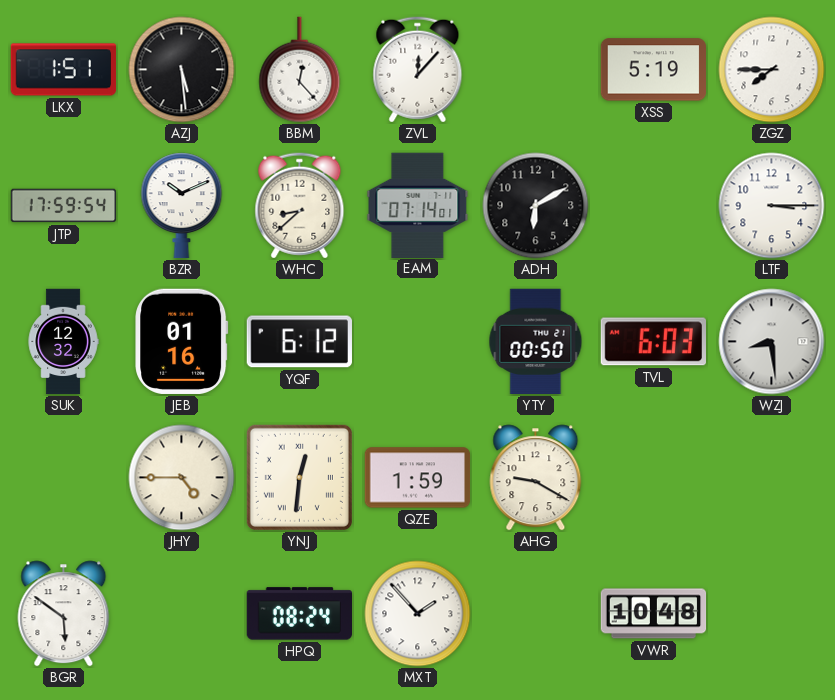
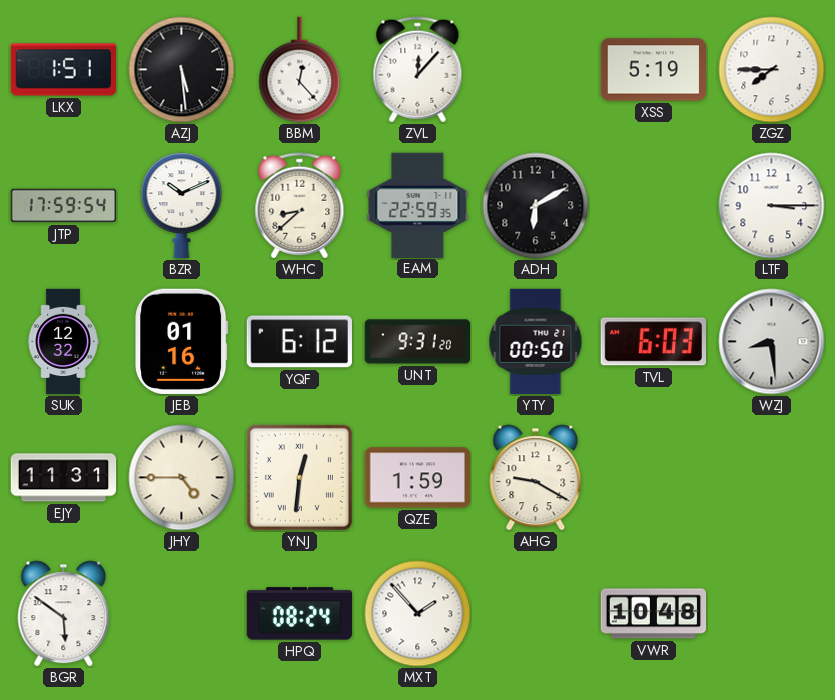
EAM: 07:14 -> 22:59 (418, 205)
UNT: none -> 9:31 (418, 342)
EJY: none -> 11:31 (64, 478)
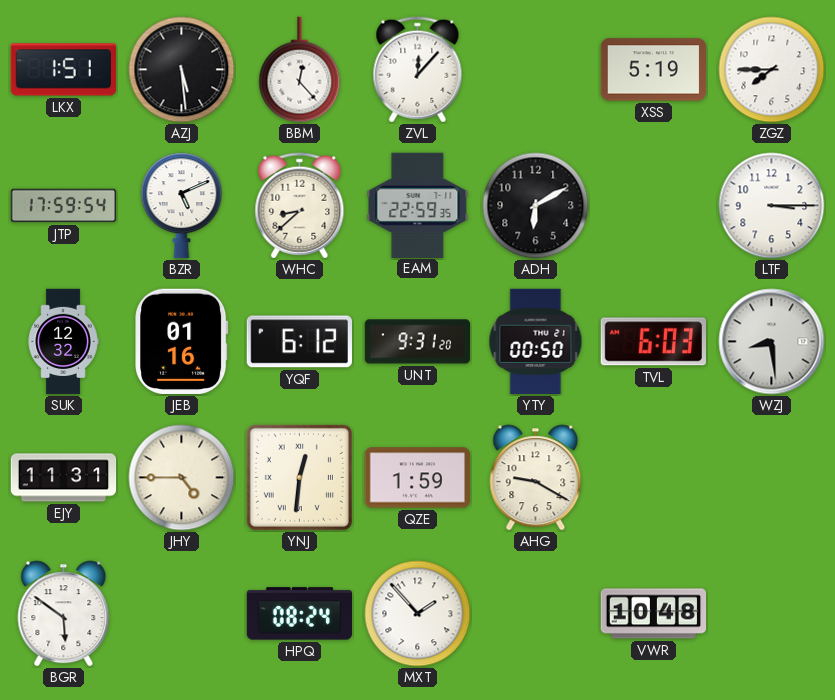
BZR: 10:11 -> 5:11 (182, 206)
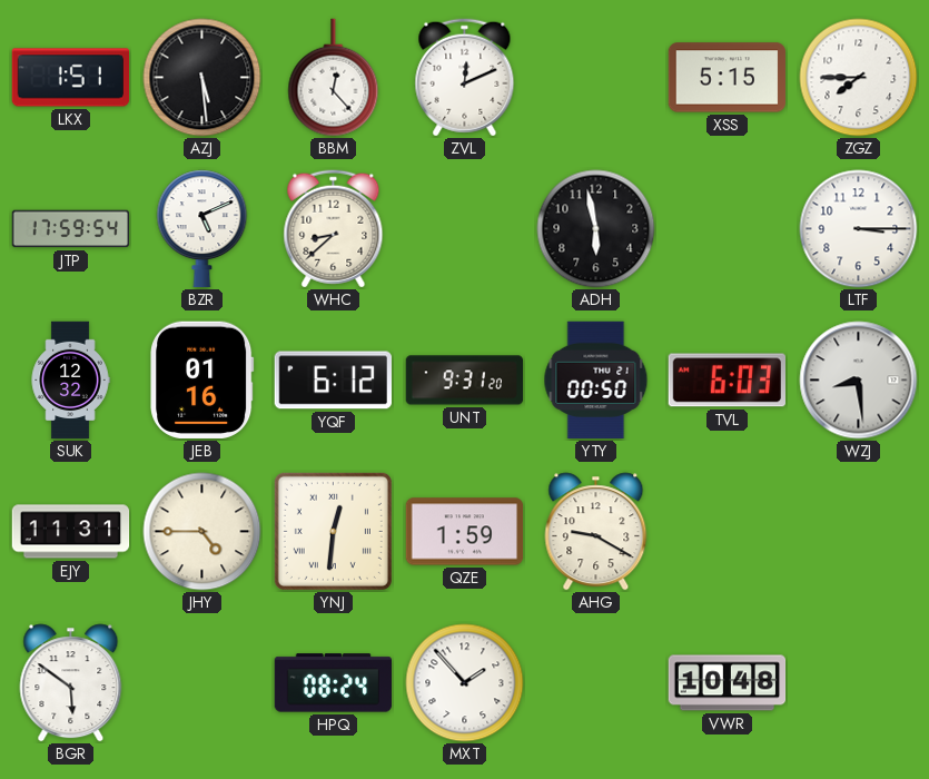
ZVL: 12:07 -> 12:11 (465, 78)
XSS: 5:19 -> 5:15 (728, 78)
EAM: 22:59 -> none (418, 205)
ADH: 6:10 -> 5:58 (596, 229)
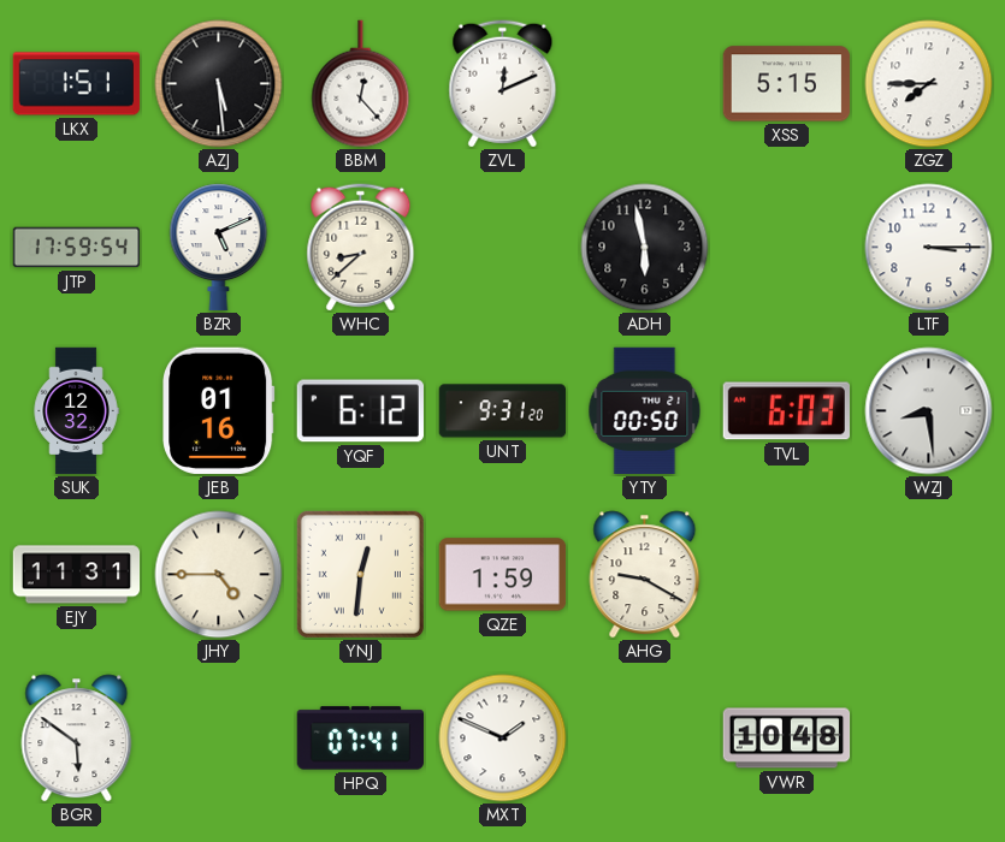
HPQ: 08:24 -> 07:41 (360, 739)
MXT: 1:53 -> 1:49 (503, 739)
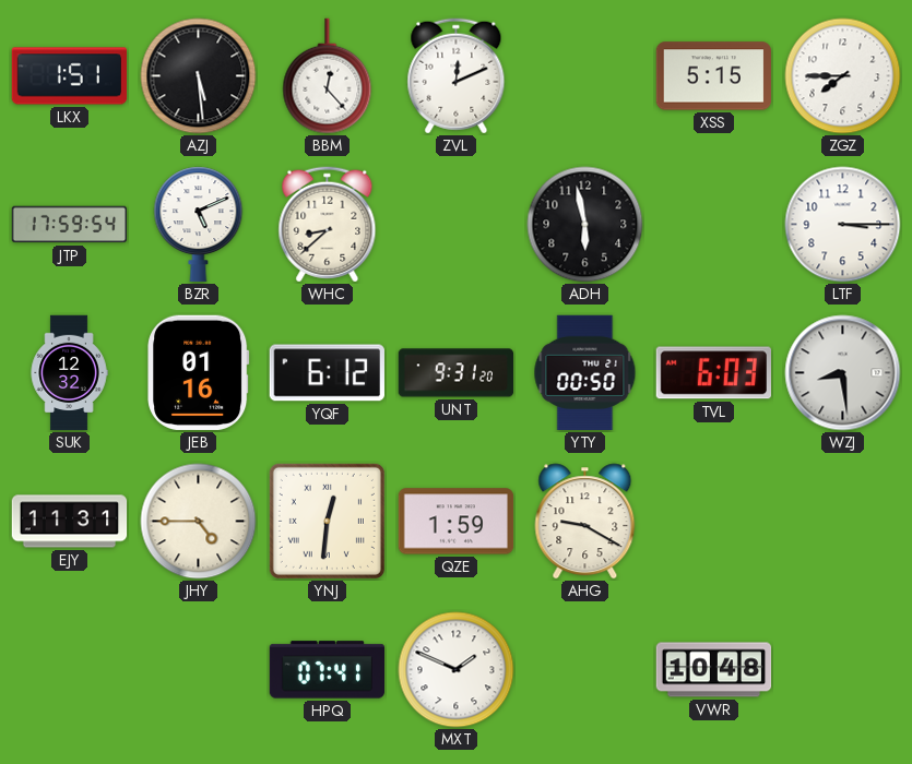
BGR: 5:51 -> none (77, 739)
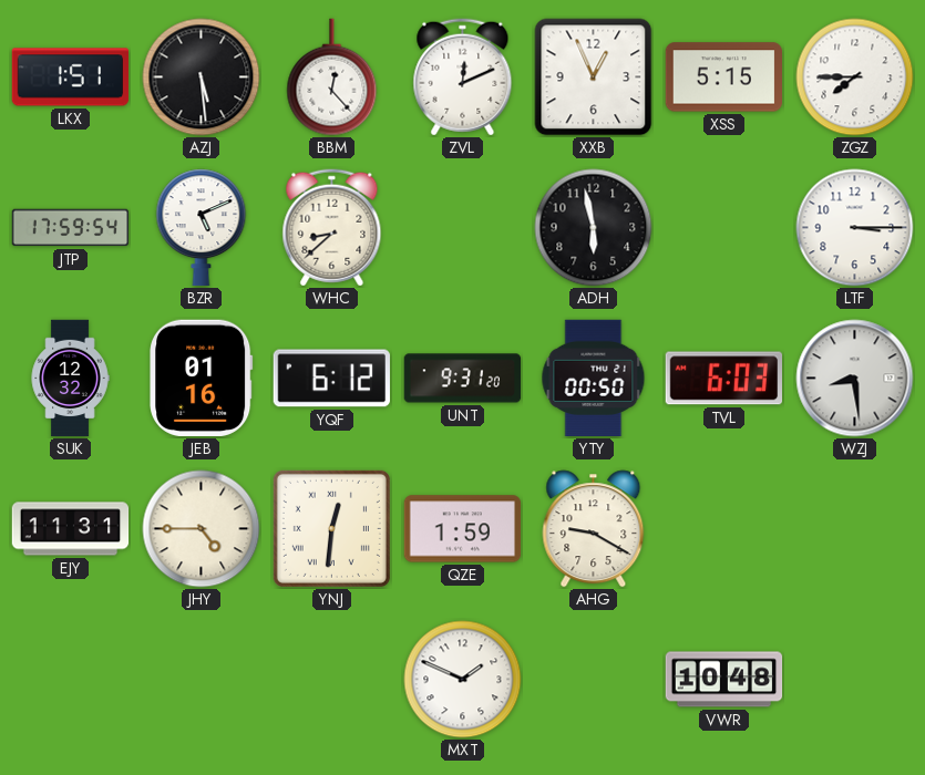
XXB: none -> 12:56 (594, 77)
HPQ: 07:41 -> none (327, 670)
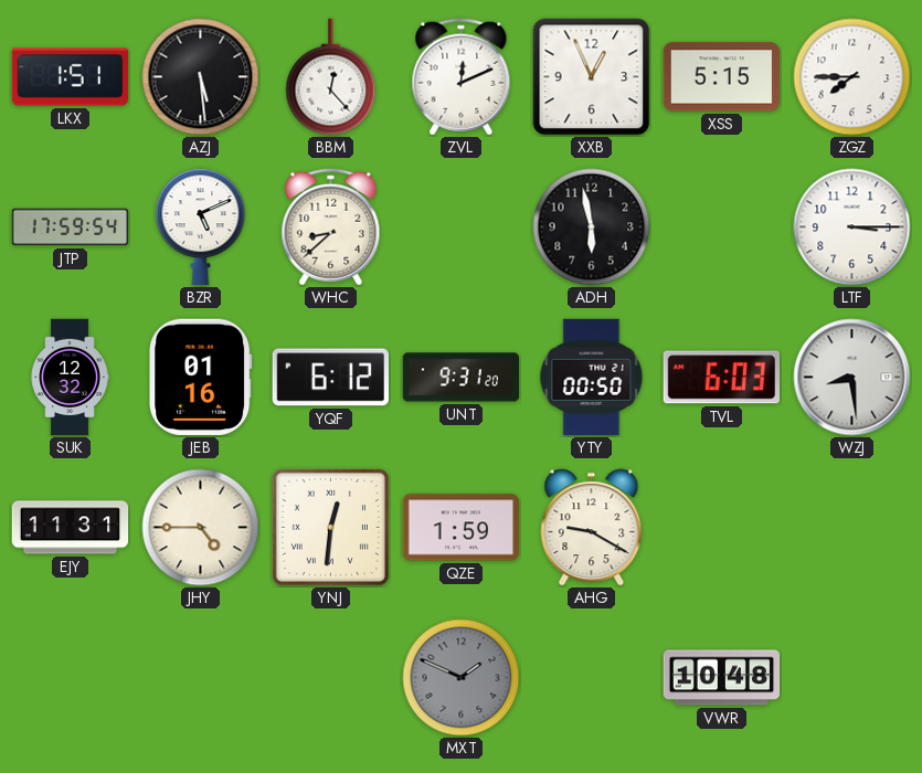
MXT dial: white -> grey (462, 678)
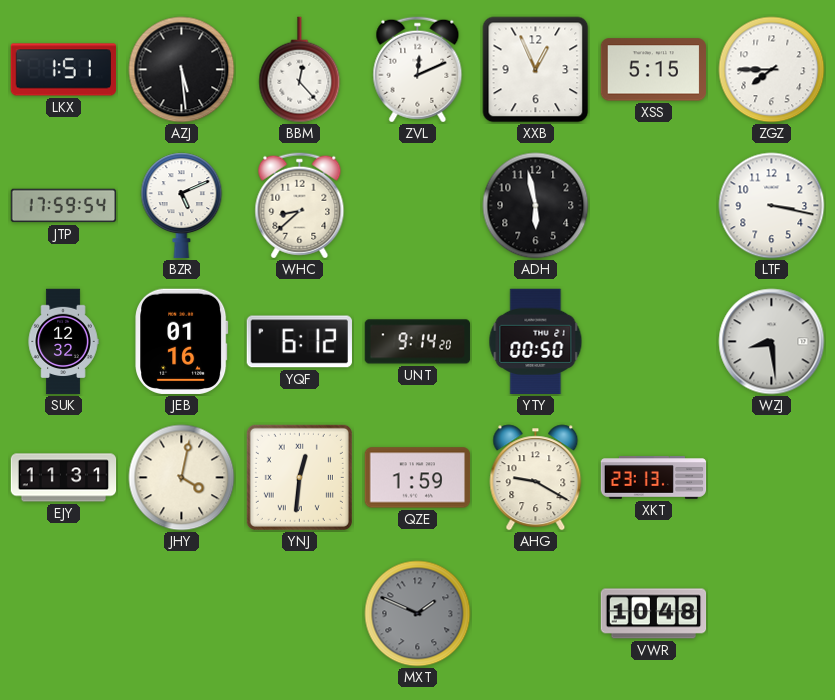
LTF: 3:15 -> 3:17 (772, 206)
UNT: 9:31 -> 9:14 (418, 342)
TVL: 6:03 -> none (721, 378)
JHY: 4:45 -> 4:02 (182, 478)
XKT: none -> 23:13 (654, 478)
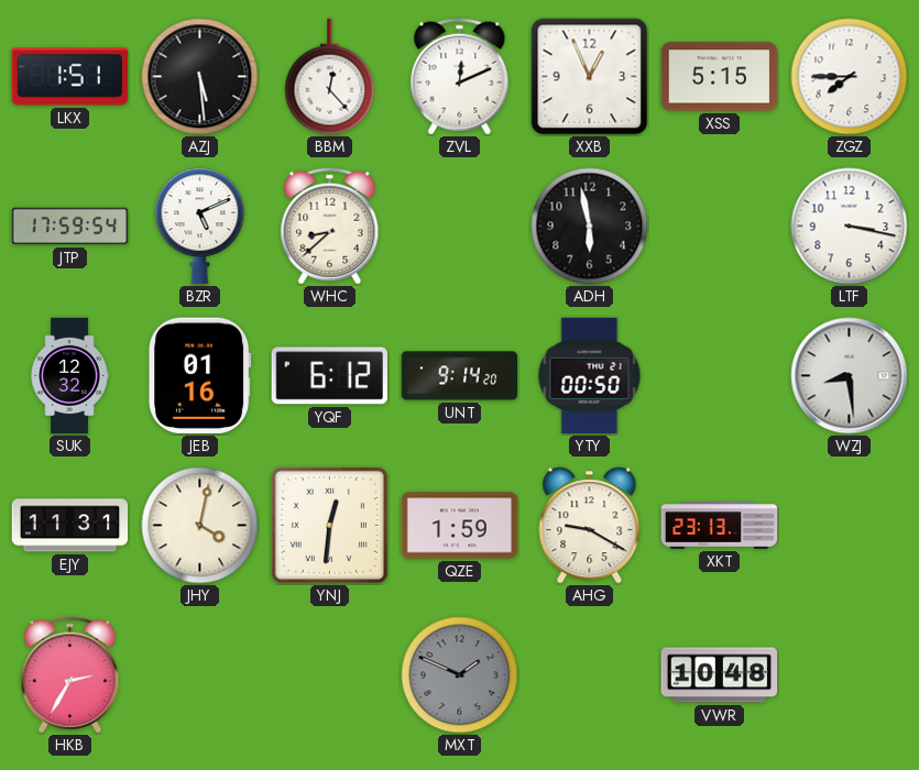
HKB: none -> 2:35 (70, 675)
